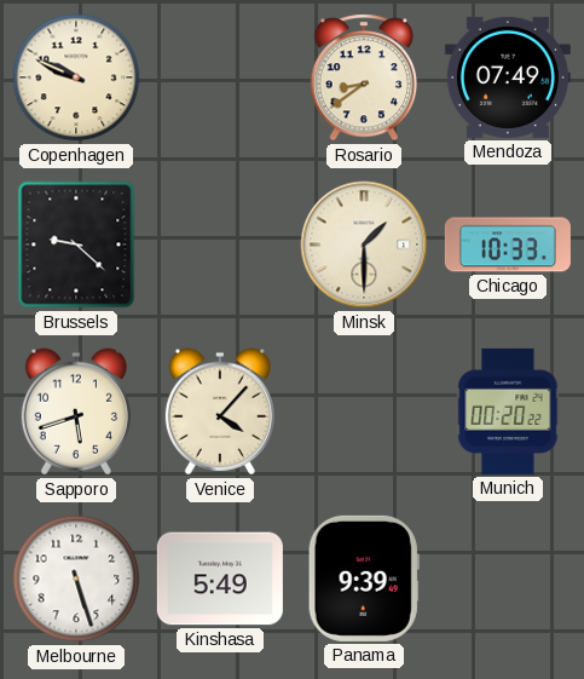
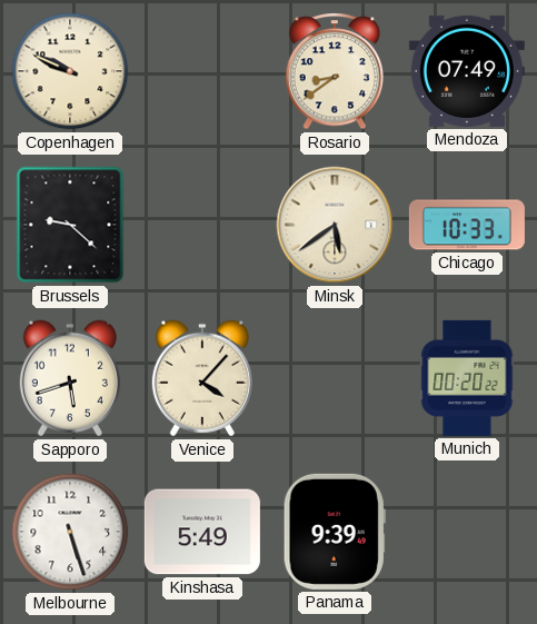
Minsk: 1:30 -> 5:39 (335, 225)
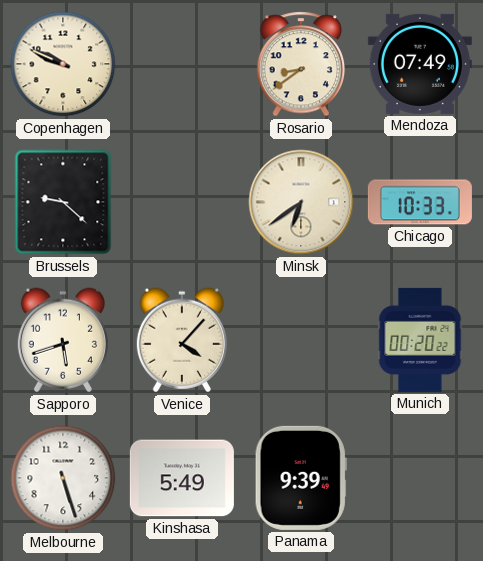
Minsk: 5:39 -> 6:39 (301, 202)
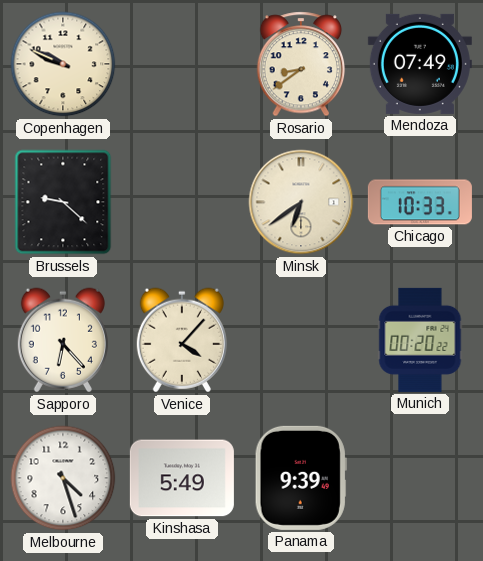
Sapporo: 5:42 -> 6:23 (63, 340)
Melbourne: 5:27 -> 4:27 (63, 478)
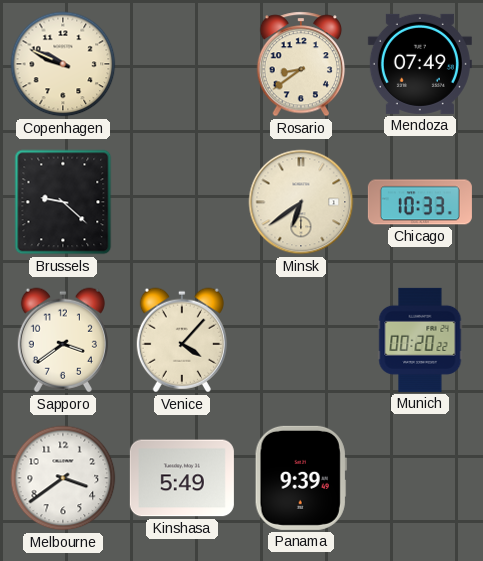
Sapporo: 6:23 -> 3:39 (63, 340)
Melbourne: 4:27 -> 3:39 (63, 478)
